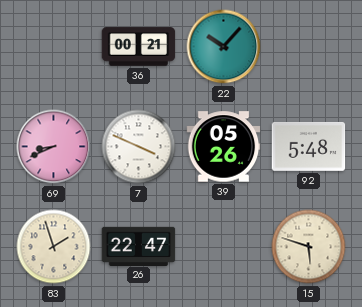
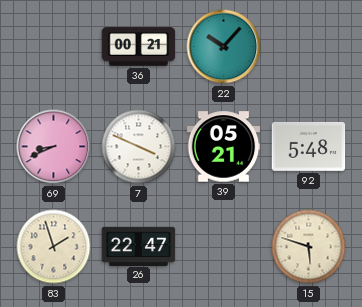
39: 05:26 -> 05:21 (224, 147)
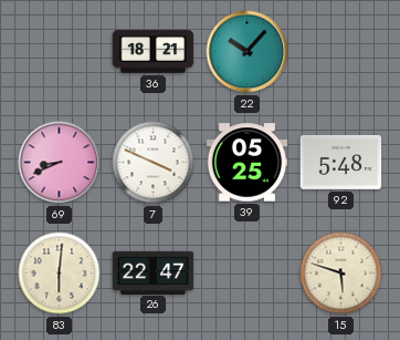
36: 00:21 -> 18:21 (154, 52)
39: 05:21 -> 05:25 (248, 163)
83: 1:57 -> 6:01 (60, 274)
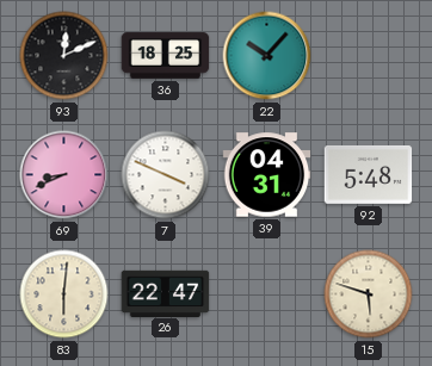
93: none -> 12:11 (64, 56)
36: 18:21 -> 18:25 (166, 56)
39: 05:25 -> 04:31 (267, 175)
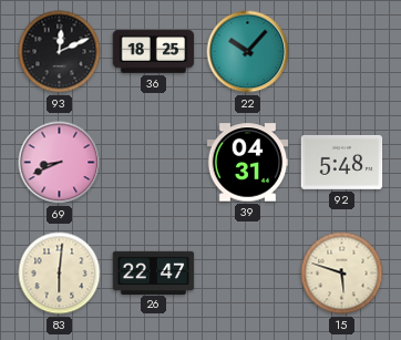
7: 3:49 -> none (166, 175)
